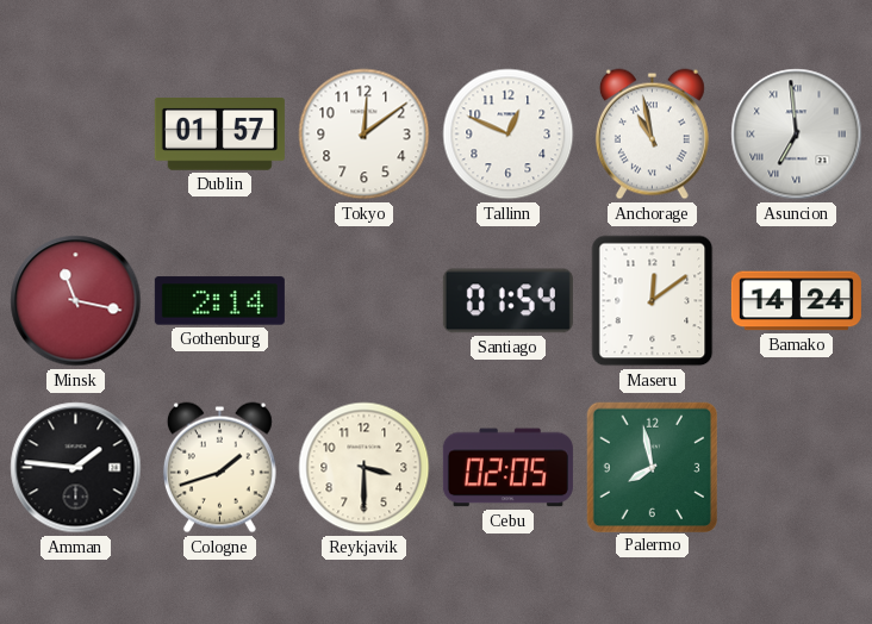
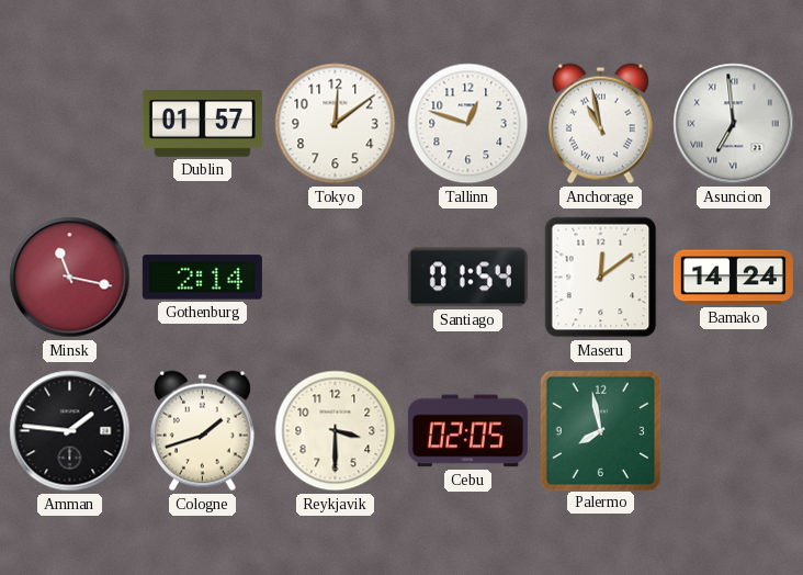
Tallinn: 12:49 -> 12:48 (468, 124)
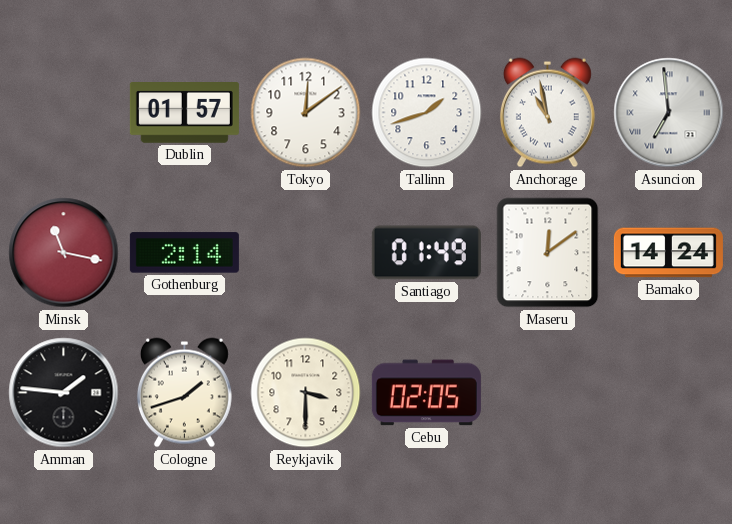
Tallinn: 12:48 -> 1:42 (427, 113)
Santiago: 01:54 -> 01:49 (426, 253)
Palermo: 7:58 -> none (600, 430)
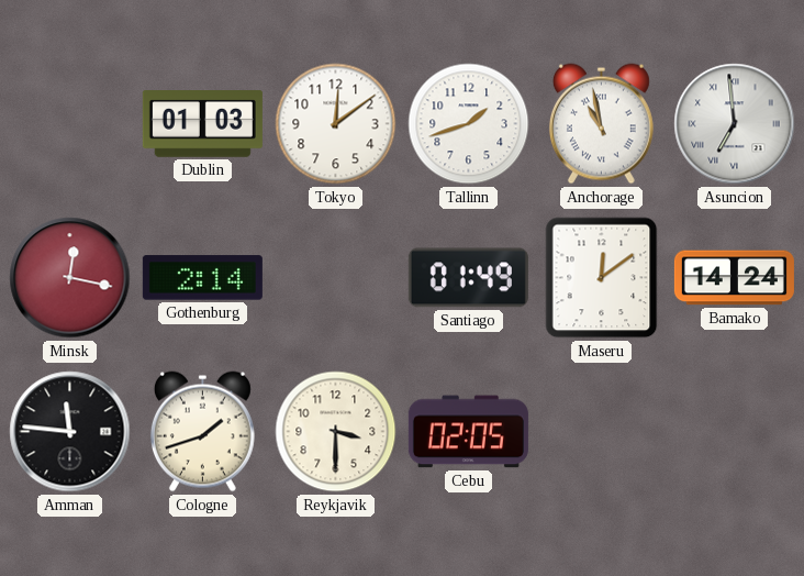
Dublin: 01:57 -> 01:03 (202, 124)
Minsk: 11:17 -> 12:17 (70, 278)
Amman: 1:46 -> 11:46 (70, 432)
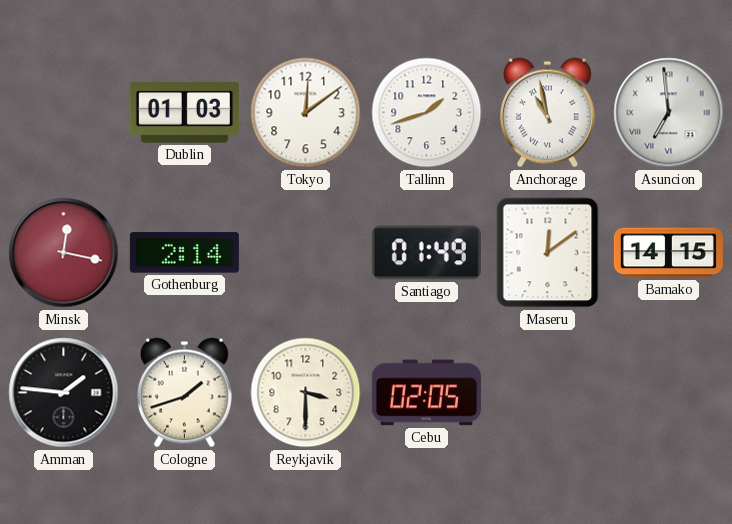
Bamako: 14:24 -> 14:15 (668, 253)
Amman: 11:46 -> 1:46 (64, 393)
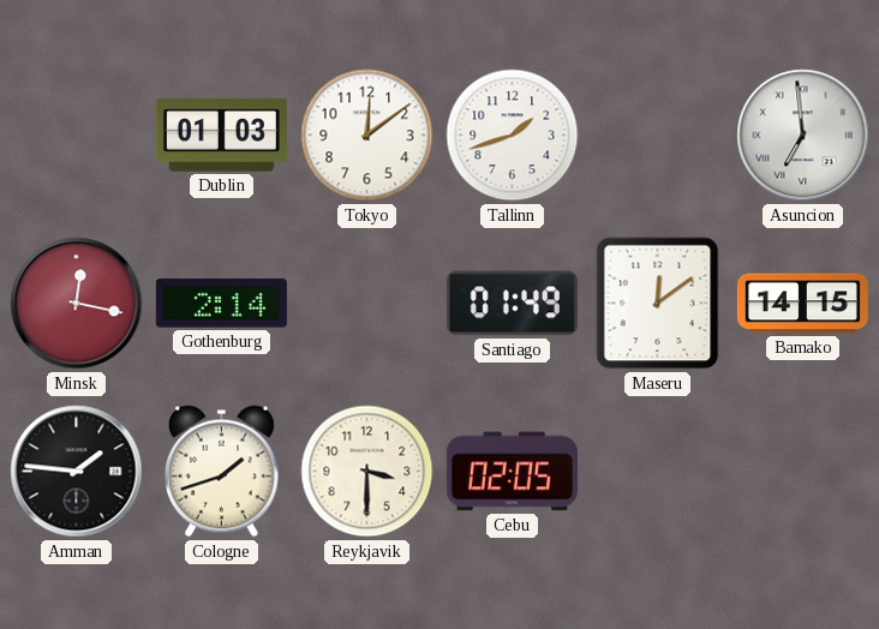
Anchorage: 10:58 -> none (547, 113)
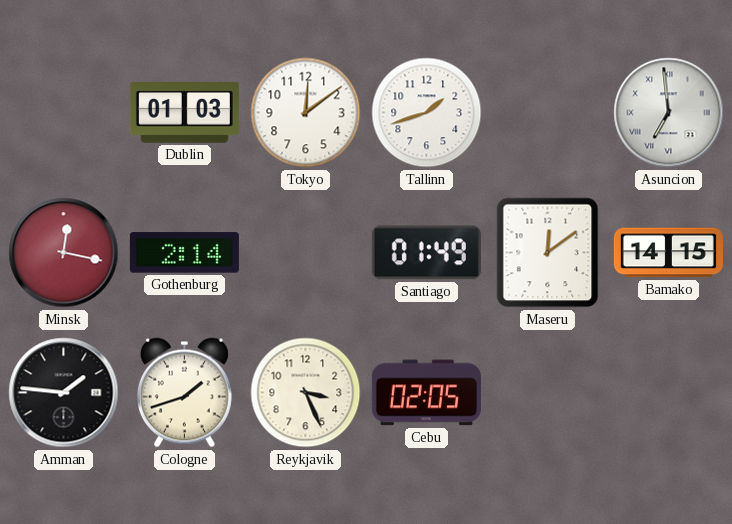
Reykjavik: 3:30 -> 3:26 (306, 393)
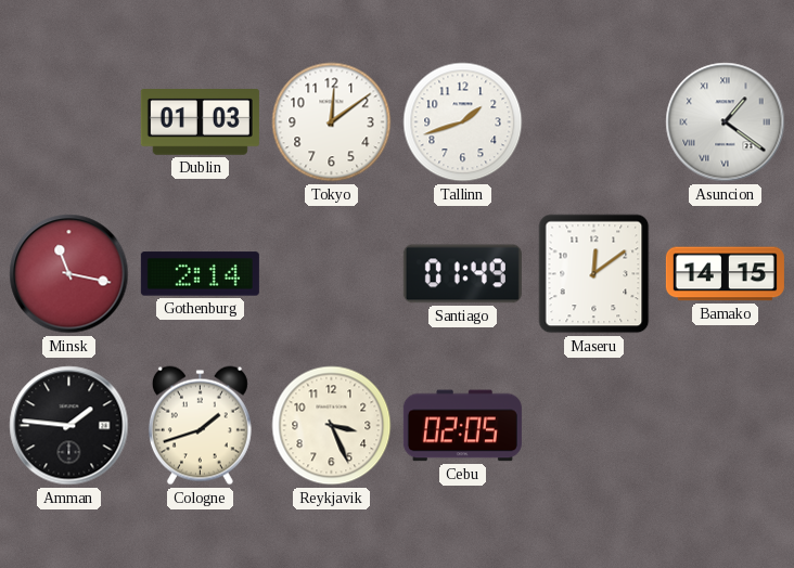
Asuncion: 6:59 -> 1:21 (726, 122)
Minsk: 12:17 -> 11:17 (69, 274)
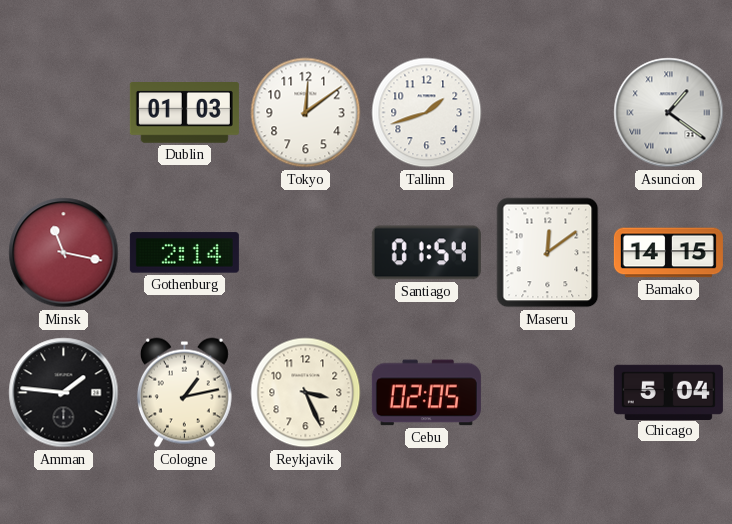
Santiago: 01:49 -> 01:54 (426, 253)
Cologne: 1:42 -> 1:13 (184, 393)
Chicago: none -> 5:04 (668, 392)
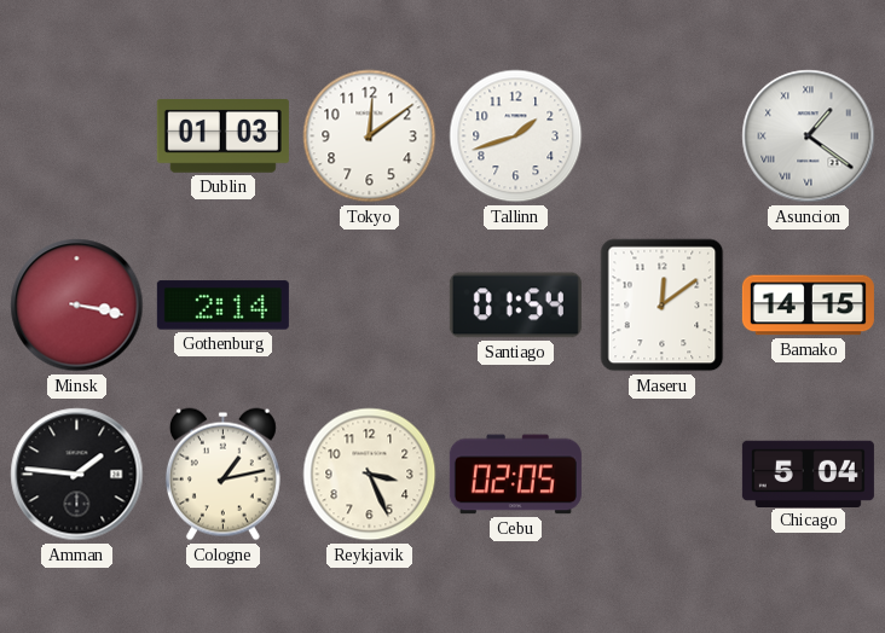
Minsk: 11:17 -> 3:17 (77, 306)
